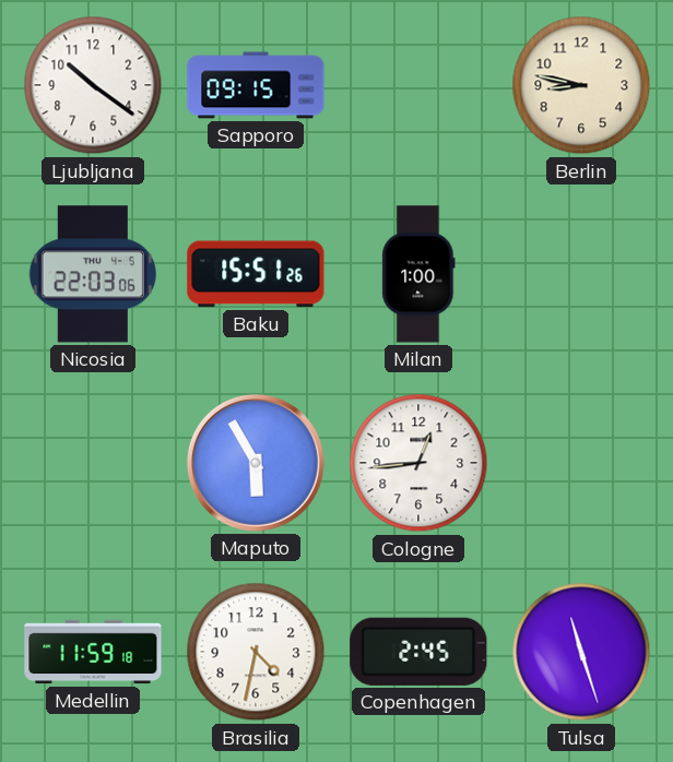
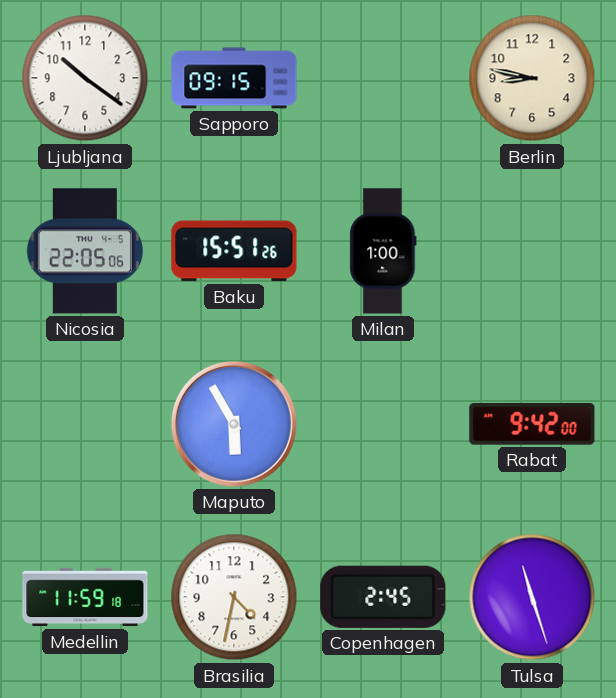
Nicosia: 22:03 -> 22:05 (85, 251)
Cologne: 12:44 -> none (418, 463)
Rabat: none -> 9:42 (532, 424)
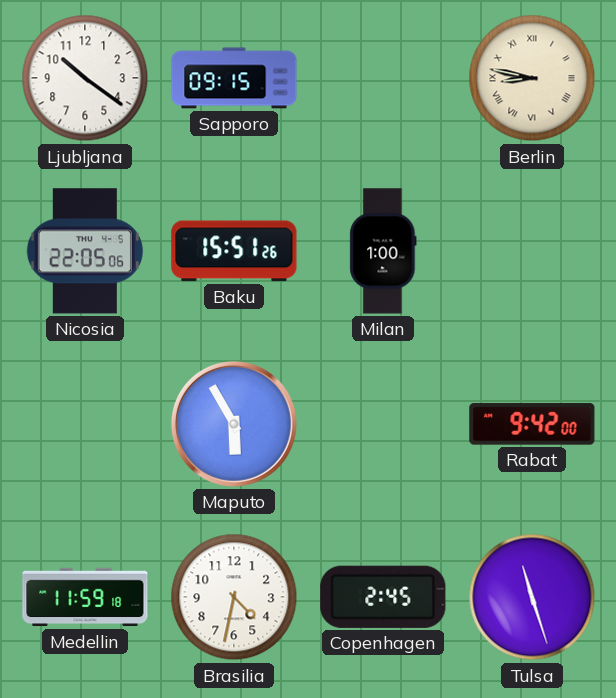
Berlin numerals: Arabic -> Roman (532, 78)
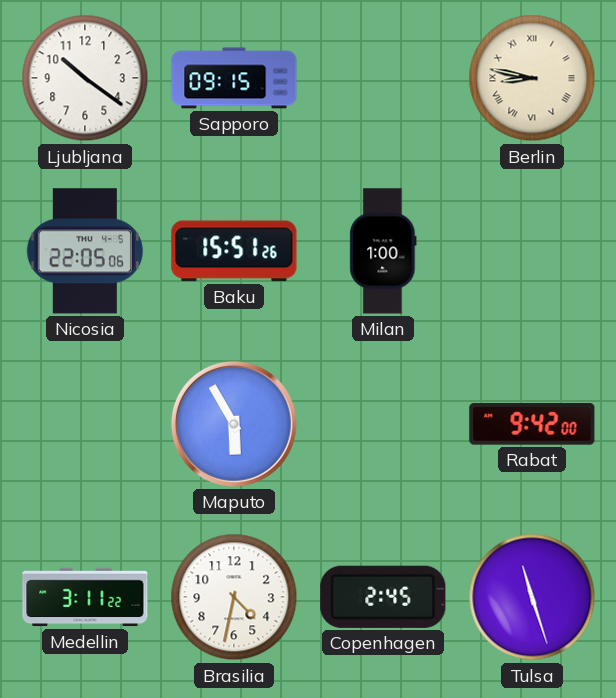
Medellin: 11:59 -> 3:11 (85, 597)
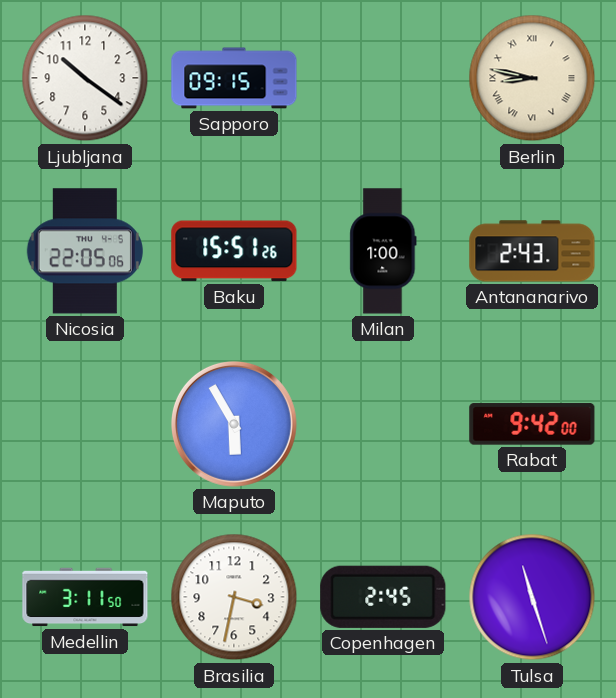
Antananarivo: none -> 2:43 (532, 251)
Medellin: 3:11:22 -> 3:11:50 (85, 597)
Brasilia: 4:32 -> 3:32 (234, 597)
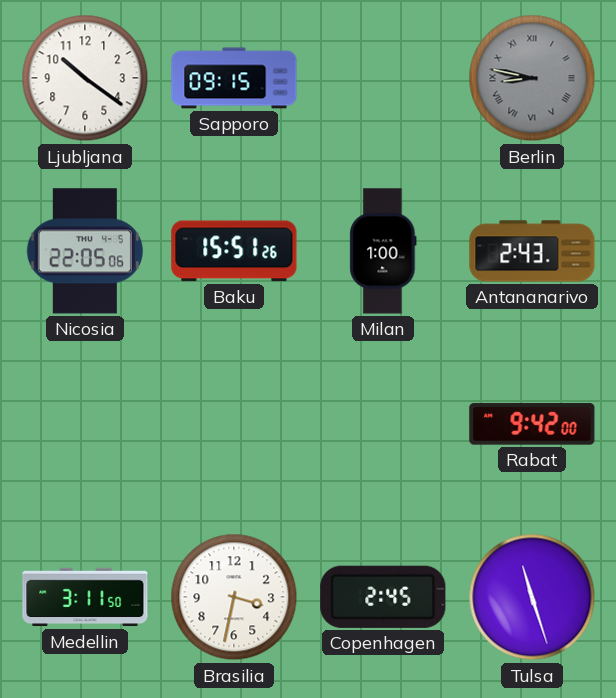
Berlin dial: cream -> grey (532, 78)
Maputo: 5:55 -> none (234, 424)
